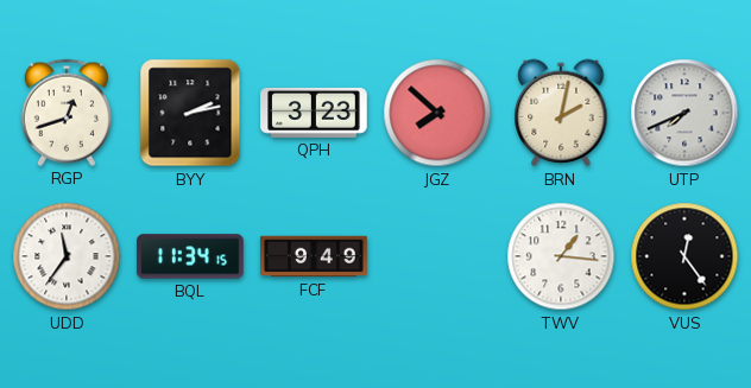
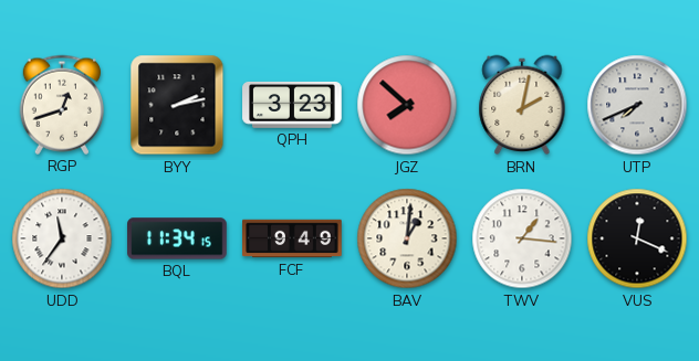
BAV: none -> 1:01 (407, 238)
VUS: 12:24 -> 12:19 (637, 238)
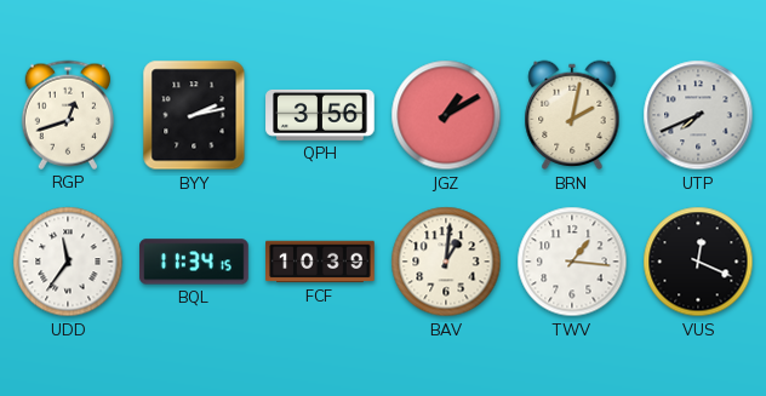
QPH: 3:23 -> 3:56 (320, 115)
JGZ: 7:52 -> 1:10 (446, 115)
FCF: 9:49 -> 10:39 (320, 262)
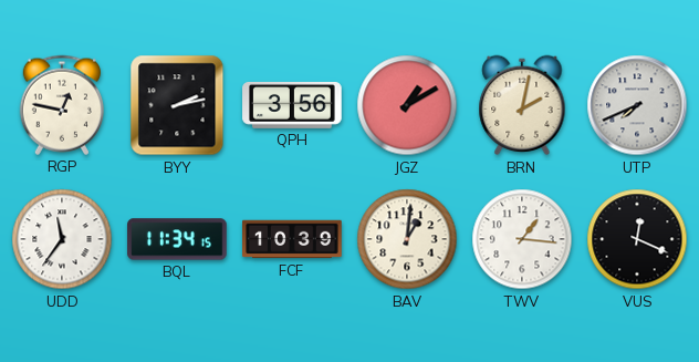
RGP: 12:42 -> 12:47 (62, 105)
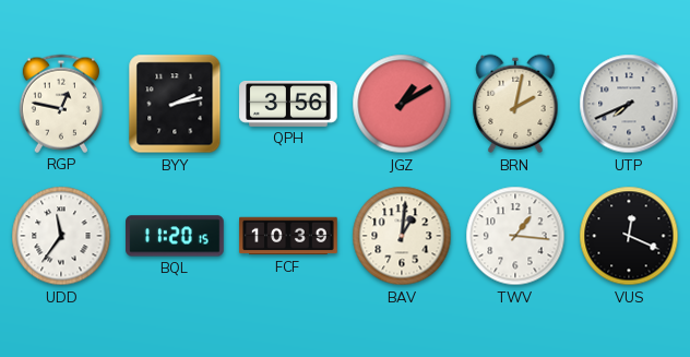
BQL: 11:34 -> 11:20 (175, 236)
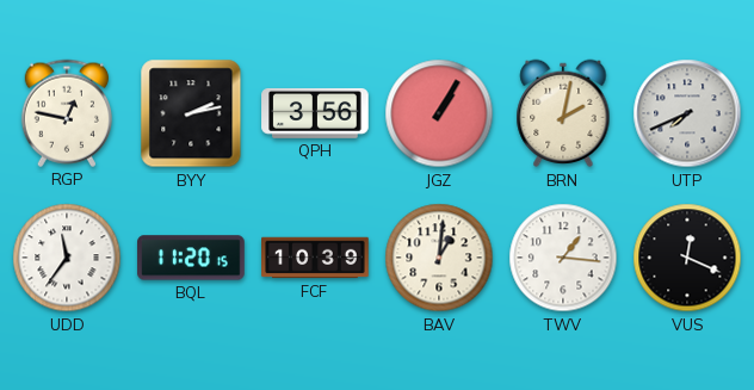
JGZ: 1:10 -> 1:05 (439, 113)
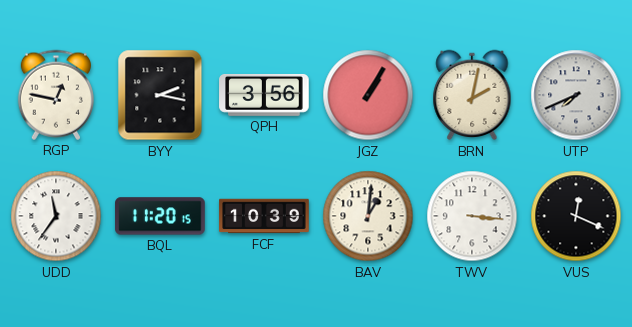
BYY: 2:13 -> 2:17 (160, 95)
TWV: 1:16 -> 3:16 (472, 216)
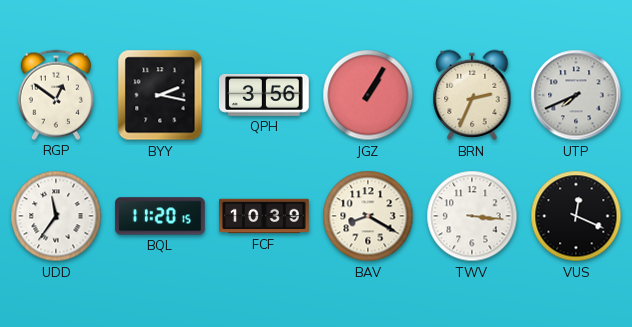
RGP: 12:47 -> 12:51 (56, 95)
BRN: 2:02 -> 2:34 (472, 95)
BAV: 1:01 -> 8:20 (368, 216)
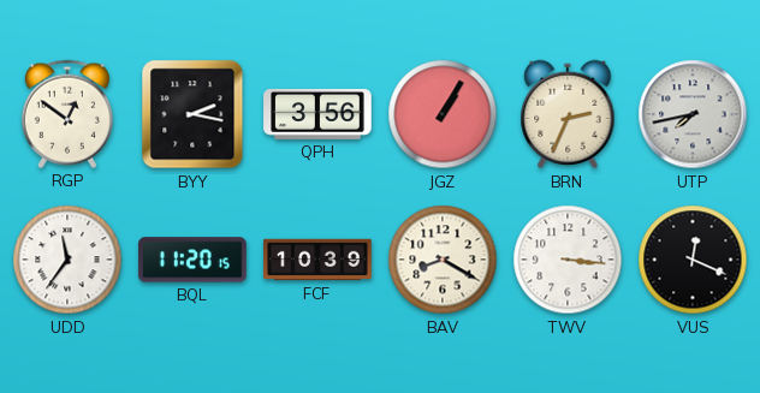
UTP: 7:41 -> 7:43 (693, 114)
